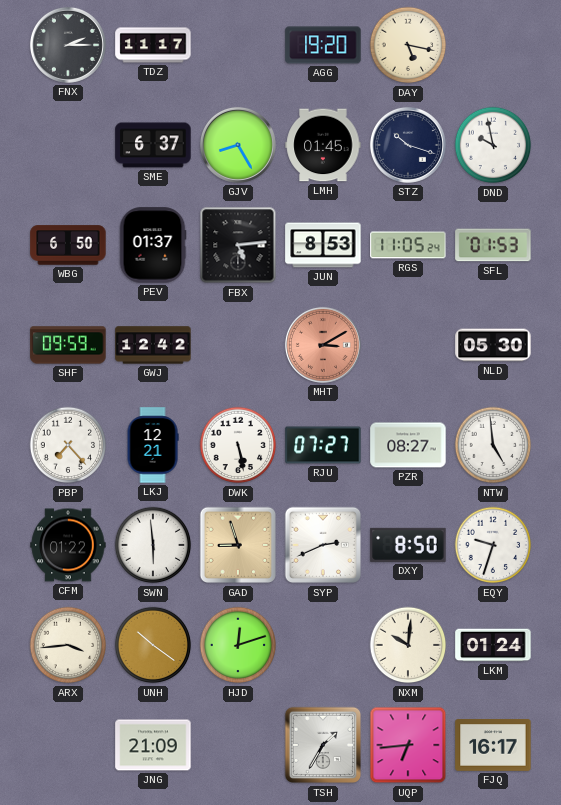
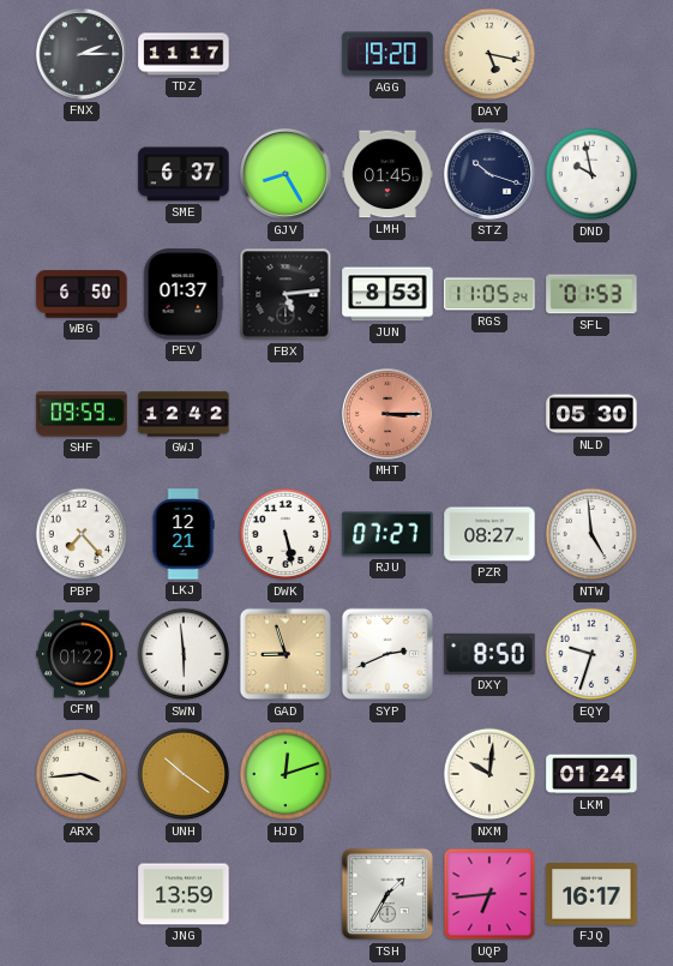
MHT: 3:10 -> 3:15 (387, 414)
JNG: 21:09 -> 13:59 (184, 894)
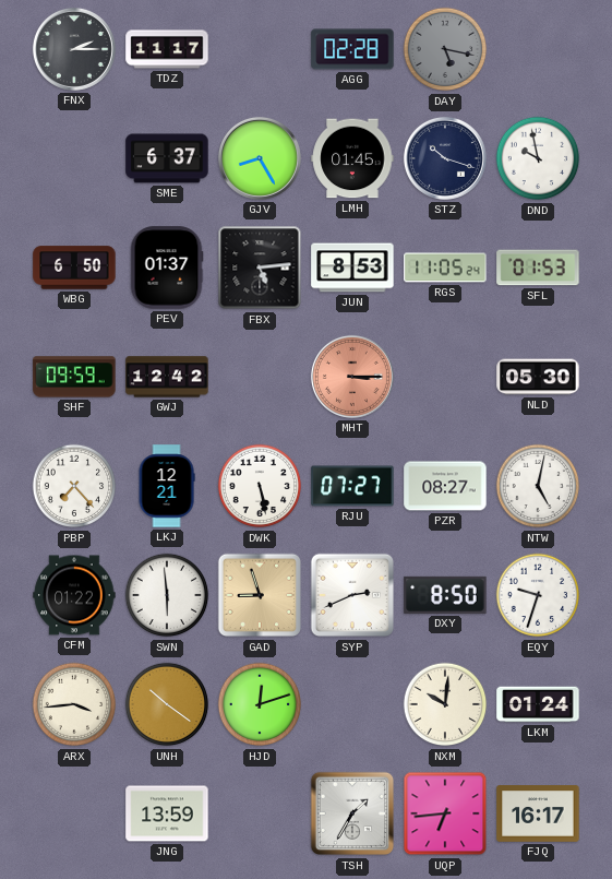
AGG: 19:20 -> 02:28 (352, 49)
DAY dial: cream -> grey (445, 49)
NTW: 4:59 -> 5:02 (538, 486)
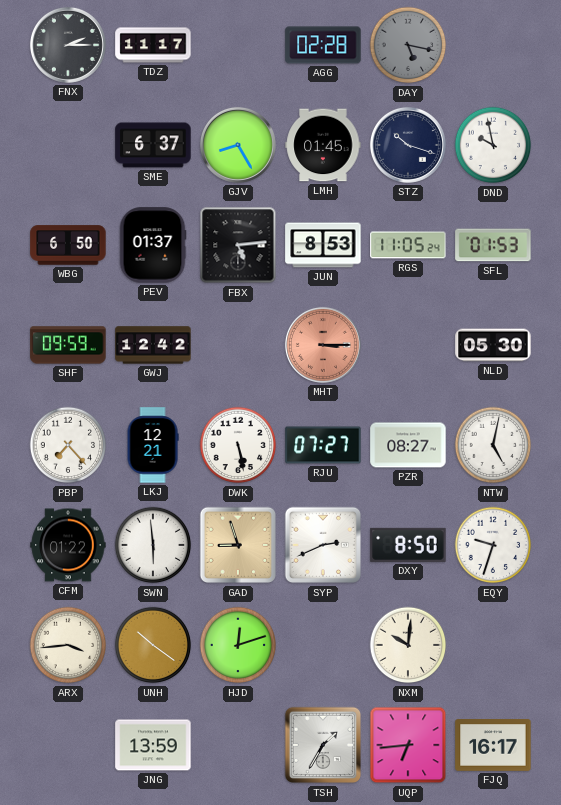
LKM: 01:24 -> none (538, 704)
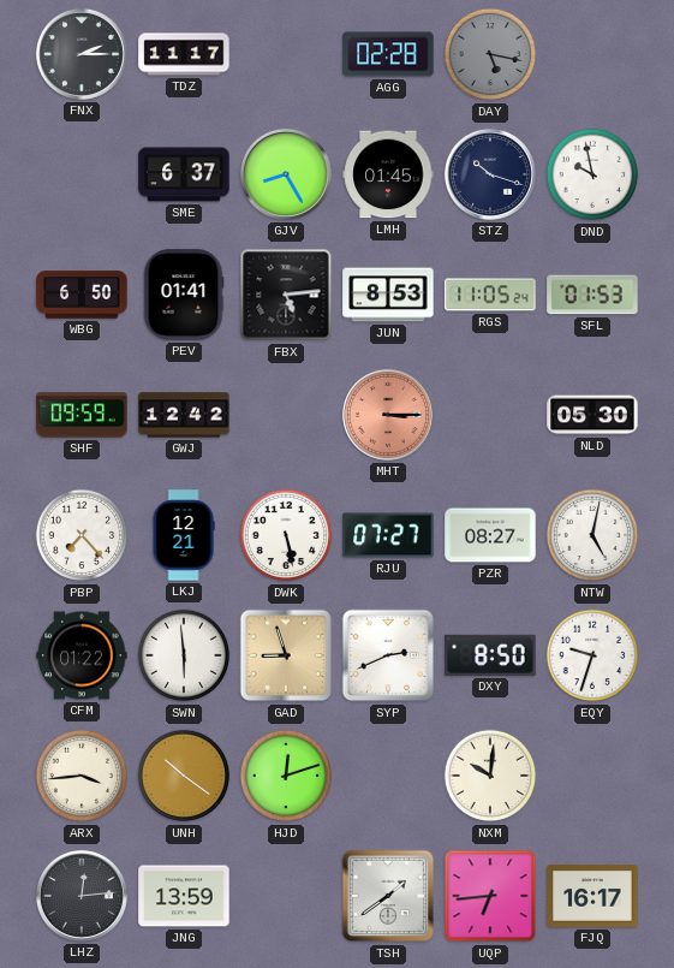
PEV: 01:37 -> 01:41 (184, 295)
LHZ: none -> 12:14 (82, 896)
TSH: 1:35 -> 1:39 (388, 896)
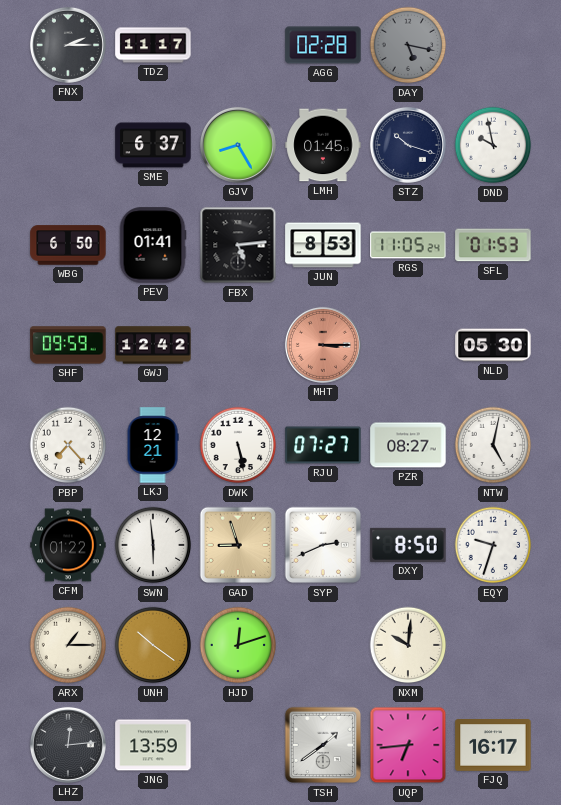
ARX: 3:44 -> 1:15 (68, 645)
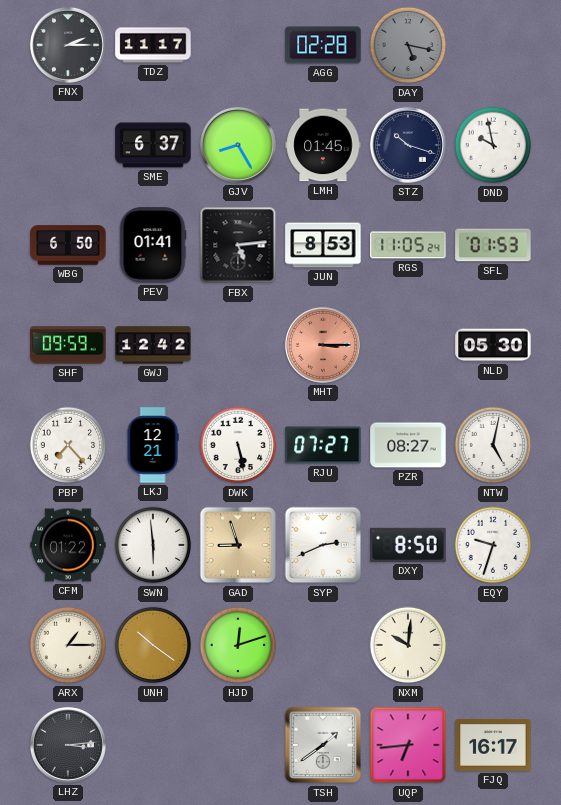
LHZ: 12:14 -> 3:14 (68, 745)
JNG: 13:59 -> none (153, 745)
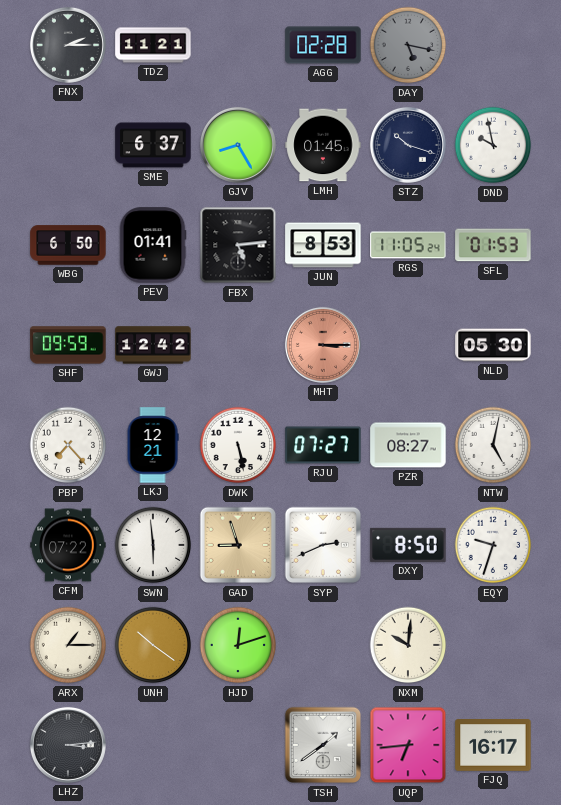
TDZ: 11:17 -> 11:21 (153, 45)
CFM: 01:22 -> 07:22 (68, 545)
